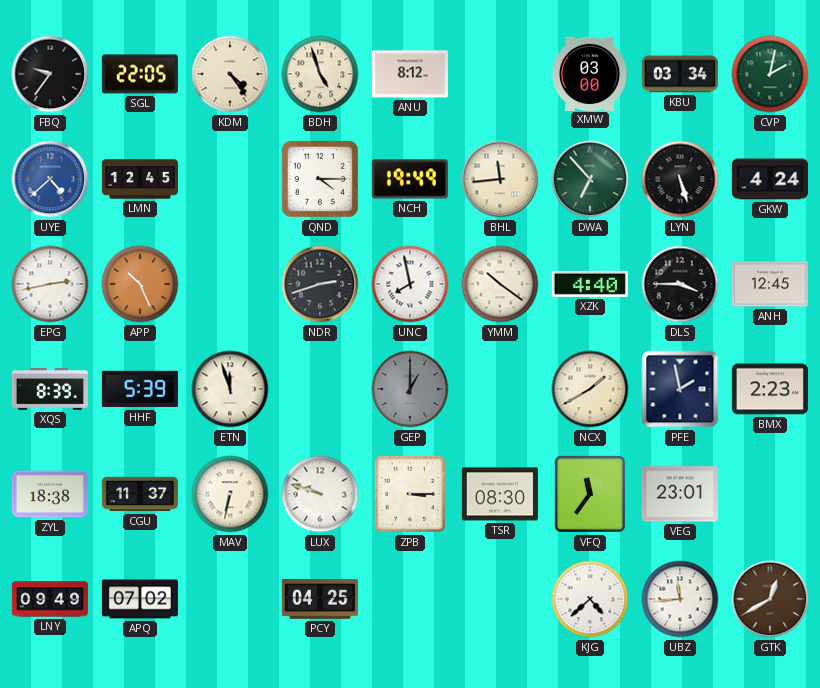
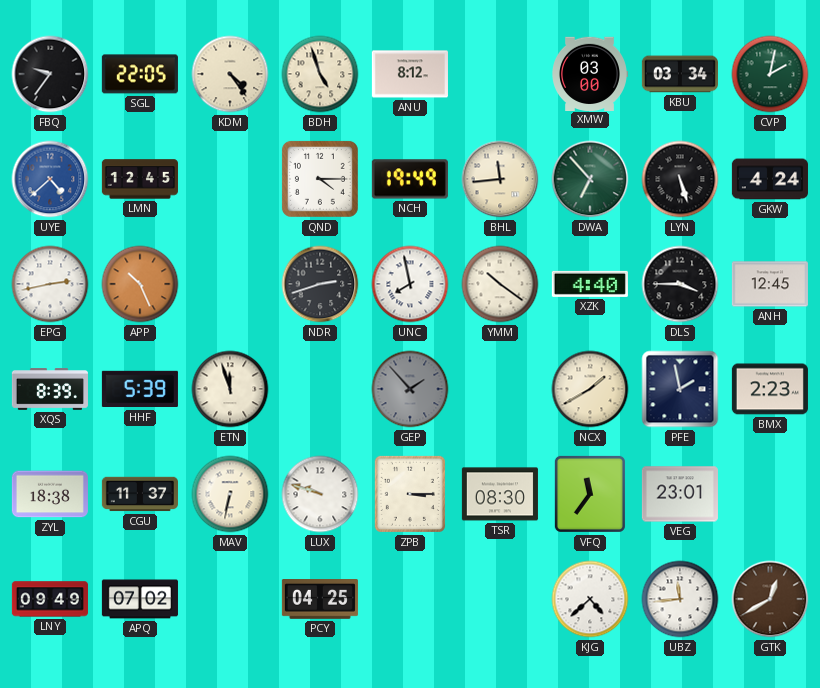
GEP: 1:00 -> 1:53 (410, 389)
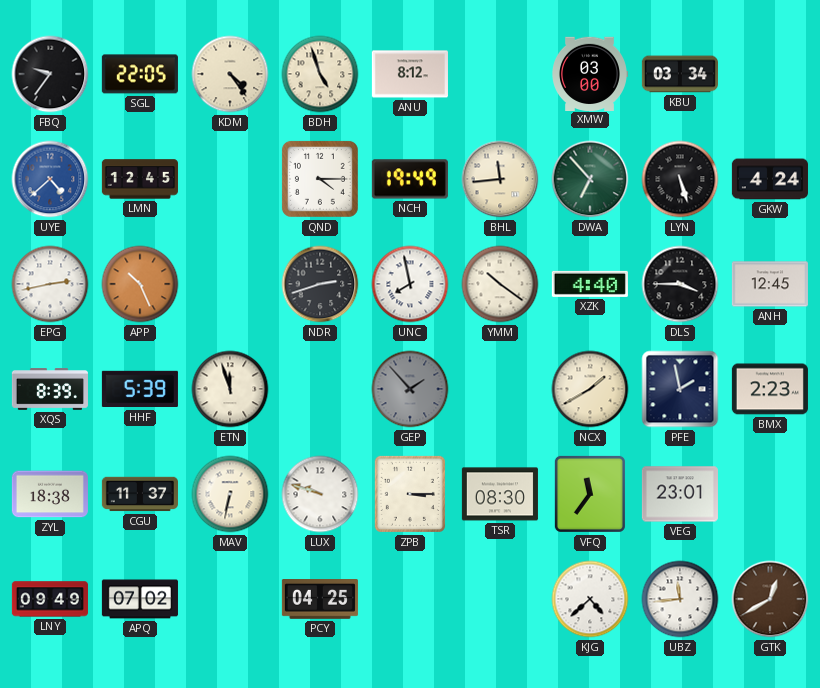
CVP: 2:02 -> none (770, 74)
